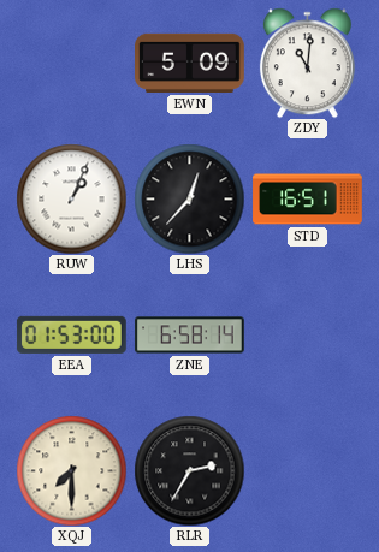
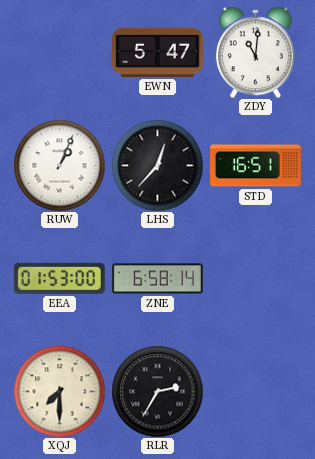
EWN: 5:09 -> 5:47 (158, 52)
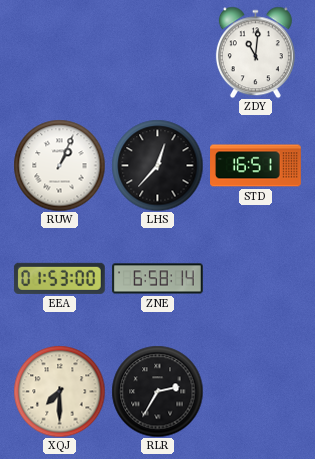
EWN: 5:47 -> none (158, 52)
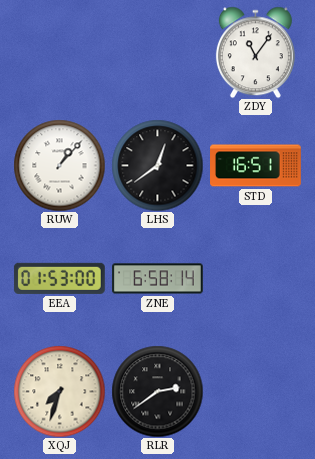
ZDY: 11:01 -> 11:06 (255, 52)
RUW: 1:04 -> 1:07 (59, 165)
LHS: 12:37 -> 12:39 (157, 165)
XQJ: 7:30 -> 7:33 (59, 391)
RLR: 2:35 -> 2:39 (157, 391)
